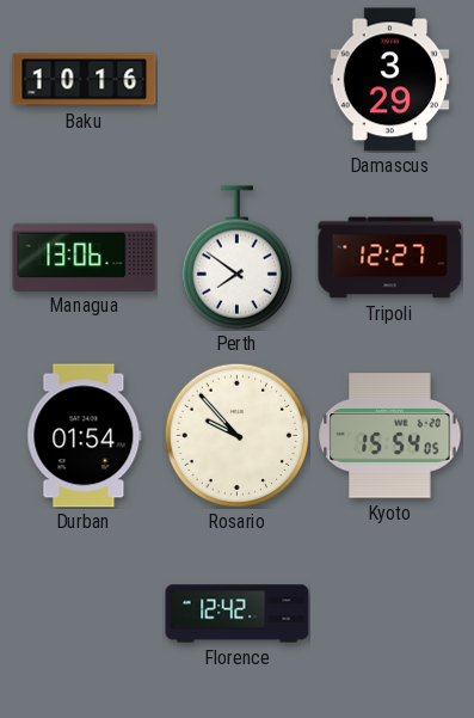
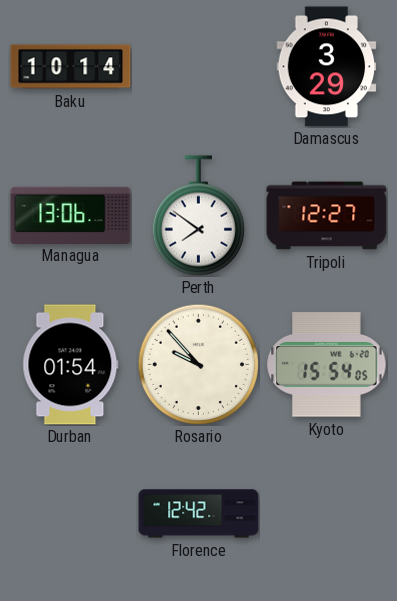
Baku: 10:16 -> 10:14 (71, 67)
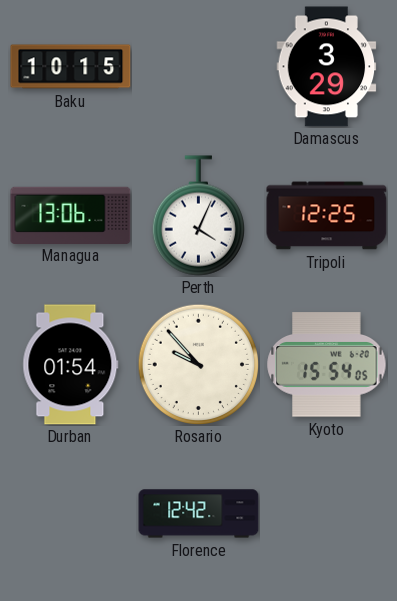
Baku: 10:14 -> 10:15 (71, 67)
Perth: 7:51 -> 4:04 (198, 216)
Tripoli: 12:27 -> 12:25 (327, 216)
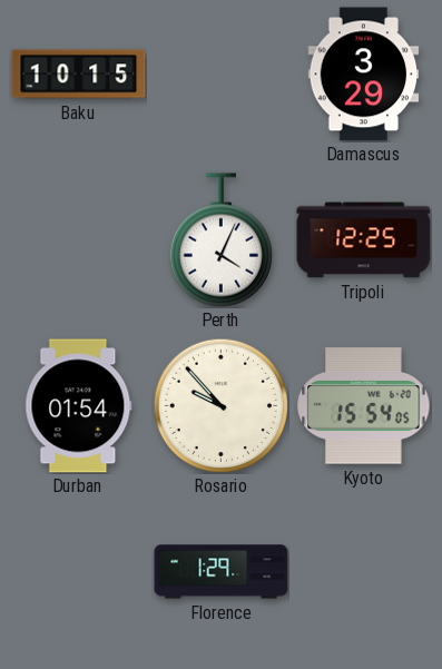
Managua: 13:06 -> none (71, 215)
Florence: 12:42 -> 1:29 (222, 572)
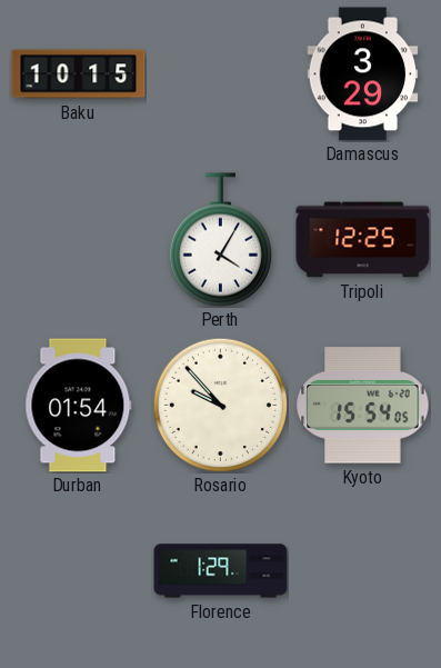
Perth: 4:04 -> 4:05 (220, 240)
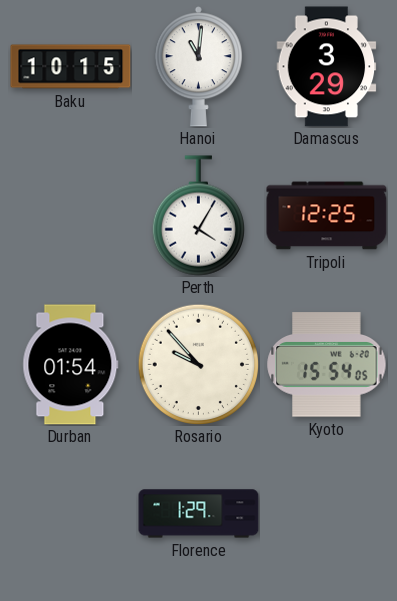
Hanoi: none -> 11:01 (198, 67)
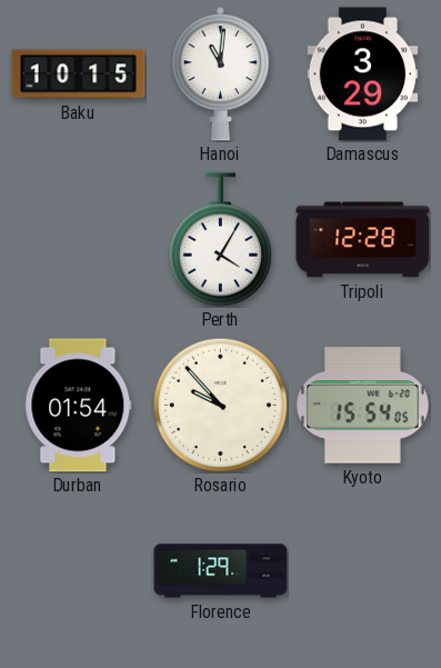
Tripoli: 12:25 -> 12:28 (363, 240)
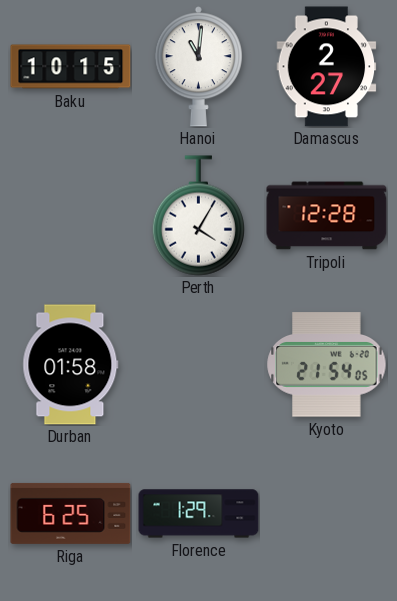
Damascus: 3:29 -> 2:27 (327, 67)
Durban: 01:54 -> 01:58 (71, 365)
Rosario: 9:53 -> none (220, 405)
Kyoto: 15:54 -> 21:54 (327, 365)
Riga: none -> 6:25 (71, 513)
